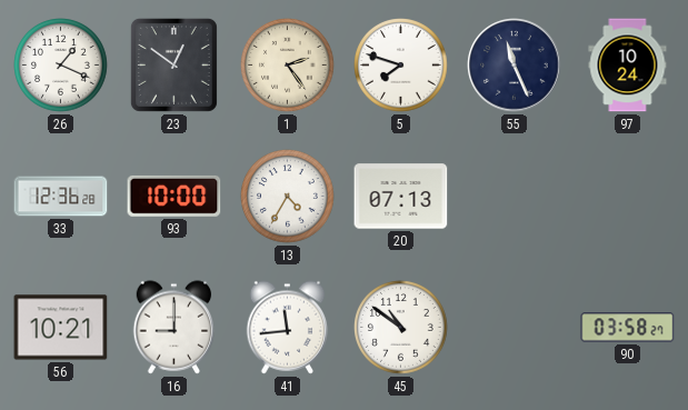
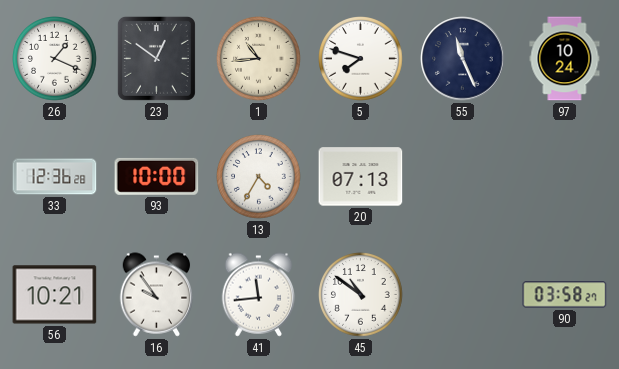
1: 2:24 -> 10:44 (259, 59)
16: 9:00 -> 9:54 (157, 295)
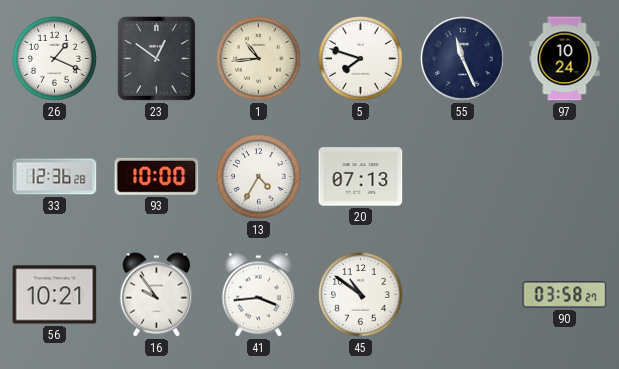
41: 11:44 -> 3:44 (259, 295)
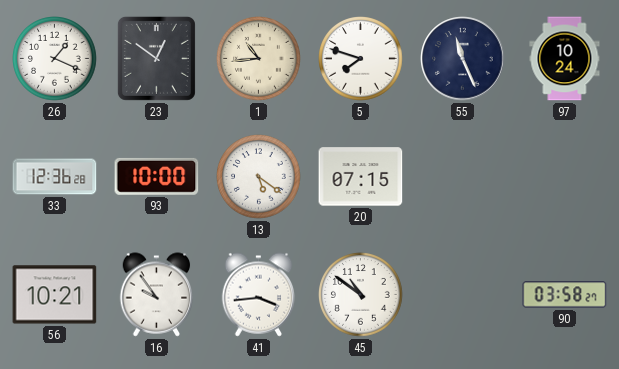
13: 4:35 -> 5:21 (259, 177)
20: 07:13 -> 07:15 (361, 177)
